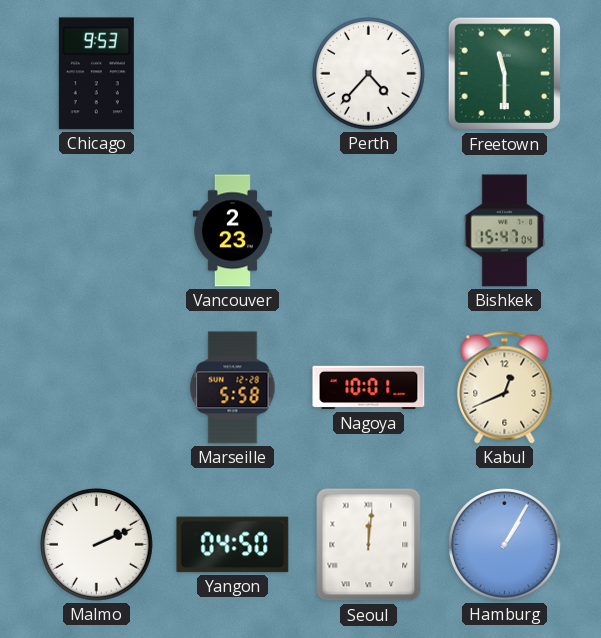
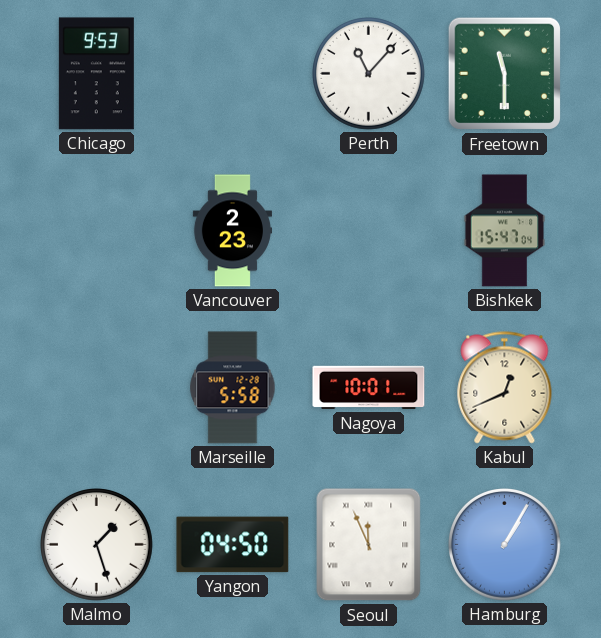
Perth: 4:37 -> 11:07 (369, 74)
Malmo: 2:11 -> 1:27 (97, 545)
Seoul: 12:01 -> 11:56 (369, 545)
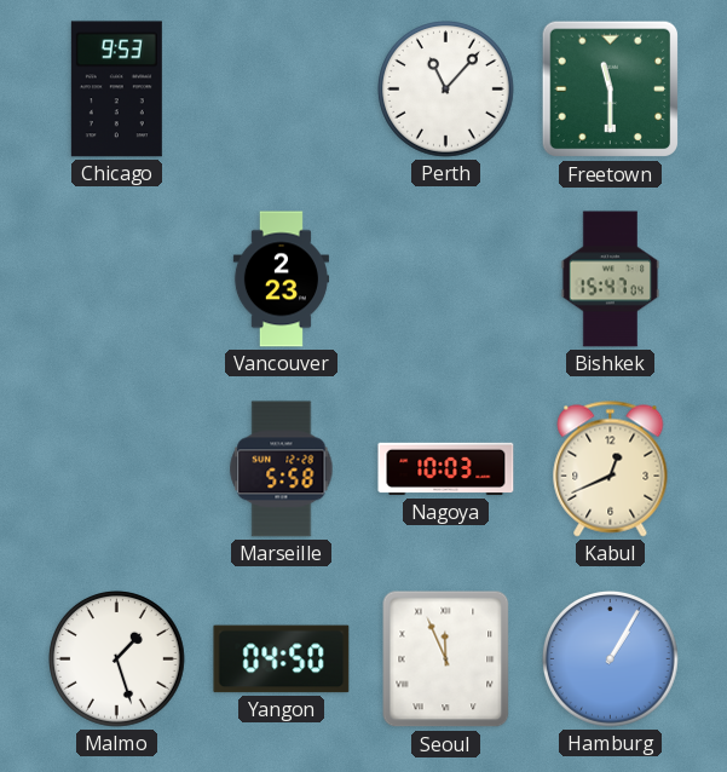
Nagoya: 10:01 -> 10:03 (446, 469)
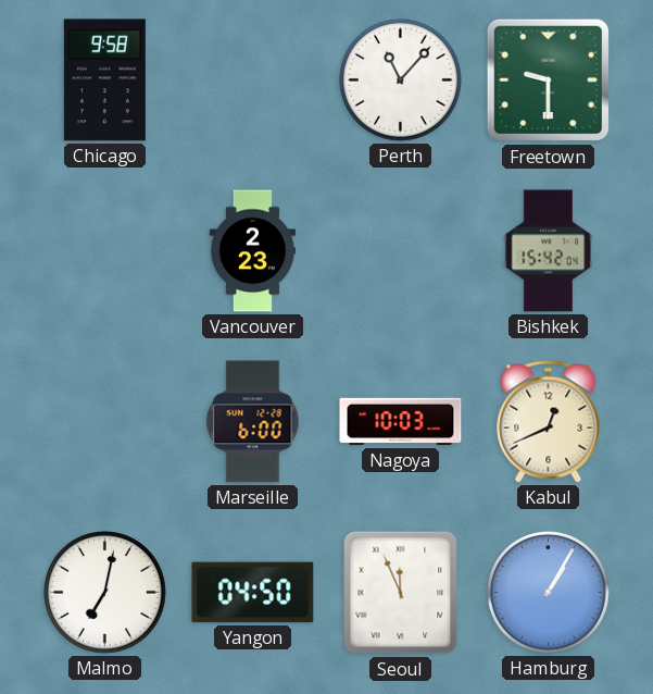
Chicago: 9:53 -> 9:58 (104, 80)
Freetown: 11:30 -> 9:30 (549, 80)
Bishkek: 15:47 -> 15:42 (549, 251)
Marseille: 5:58 -> 6:00 (253, 422)
Malmo: 1:27 -> 7:02 (105, 593)
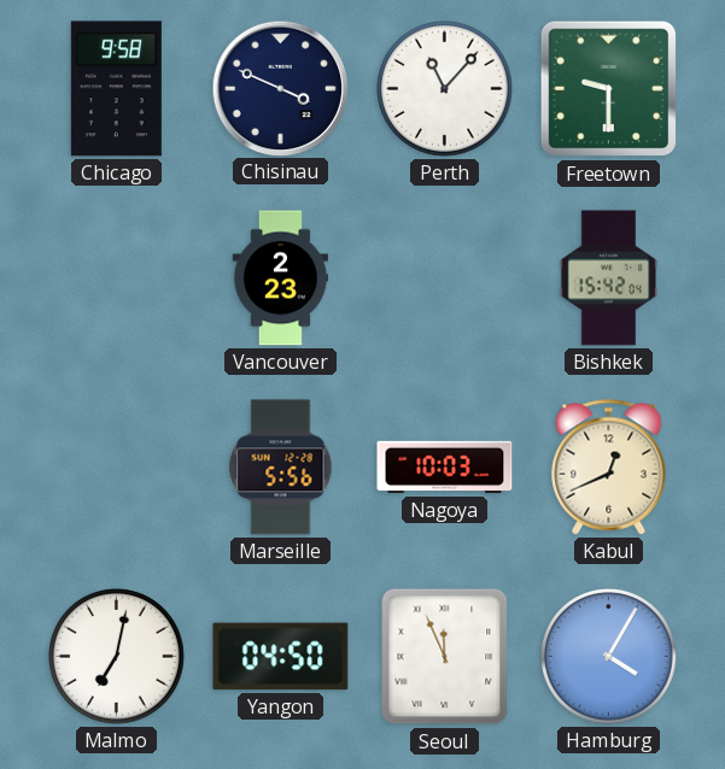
Chisinau: none -> 3:49 (280, 88)
Marseille: 6:00 -> 5:56 (281, 468)
Hamburg: 1:05 -> 4:05 (609, 657)
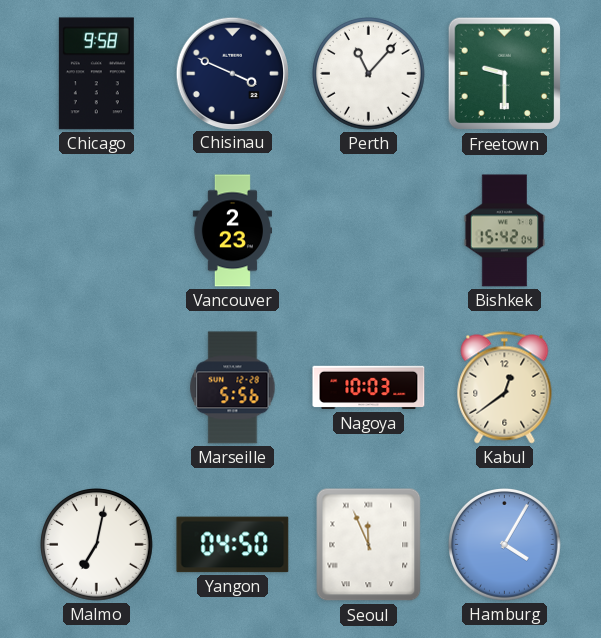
Kabul: 12:41 -> 12:39 (505, 388)
